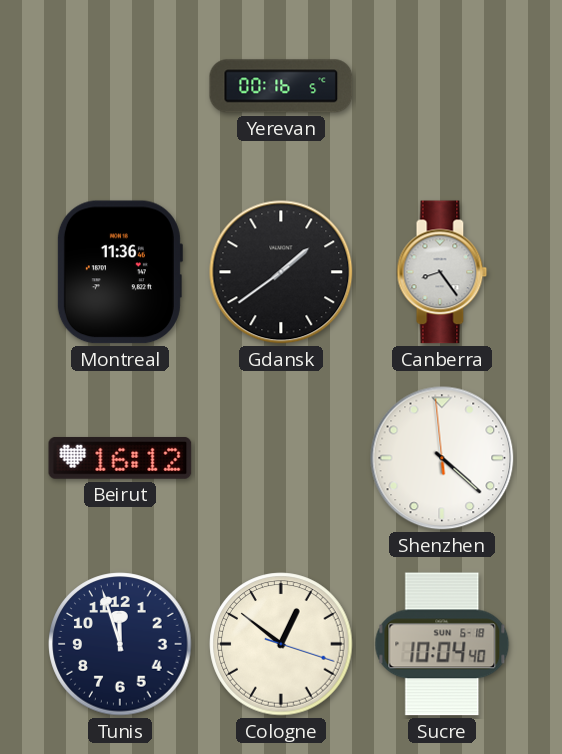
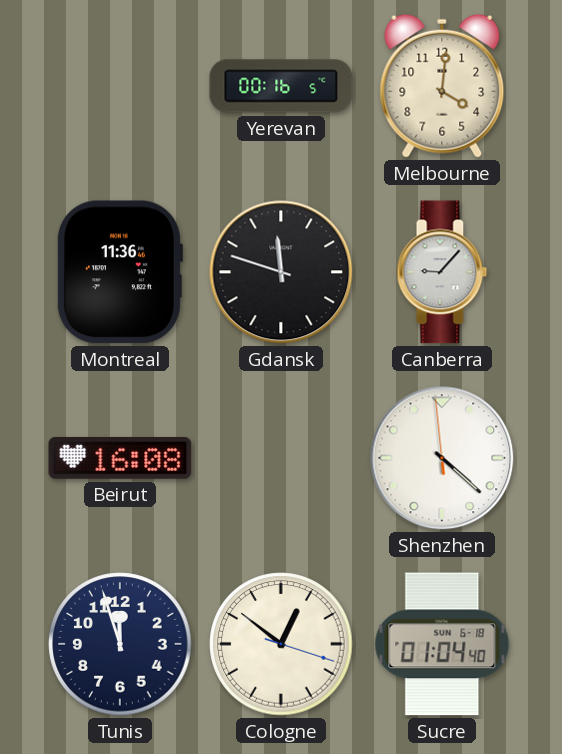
Melbourne: none -> 4:01 (442, 86)
Gdansk: 1:39 -> 11:48 (281, 272)
Canberra: 8:24 -> 9:07 (442, 272)
Beirut: 16:12 -> 16:08 (120, 458)
Sucre: 10:04 -> 01:04 (442, 644)
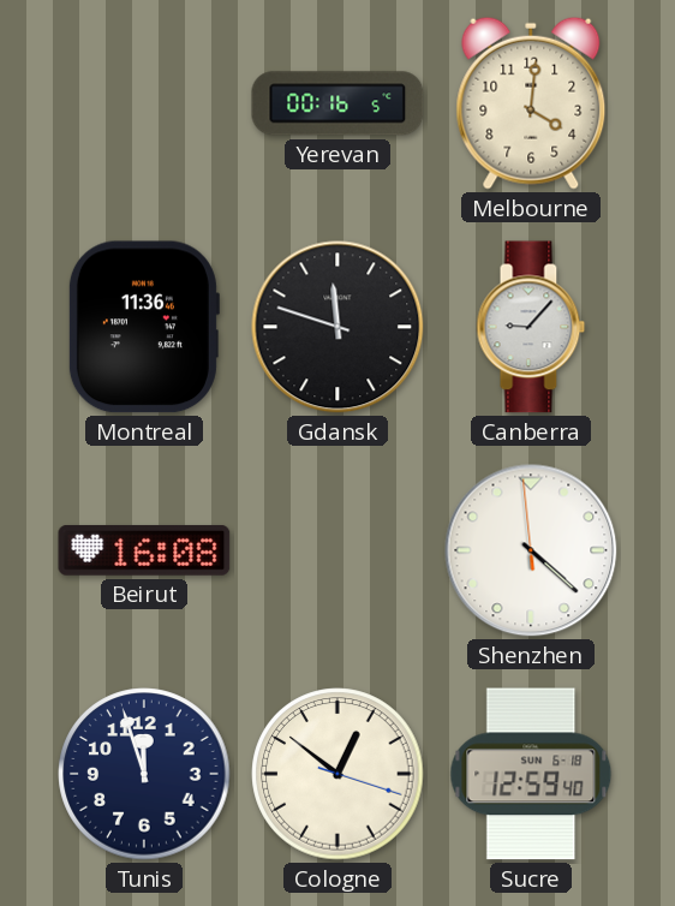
Sucre: 01:04 -> 12:59 (531, 774)
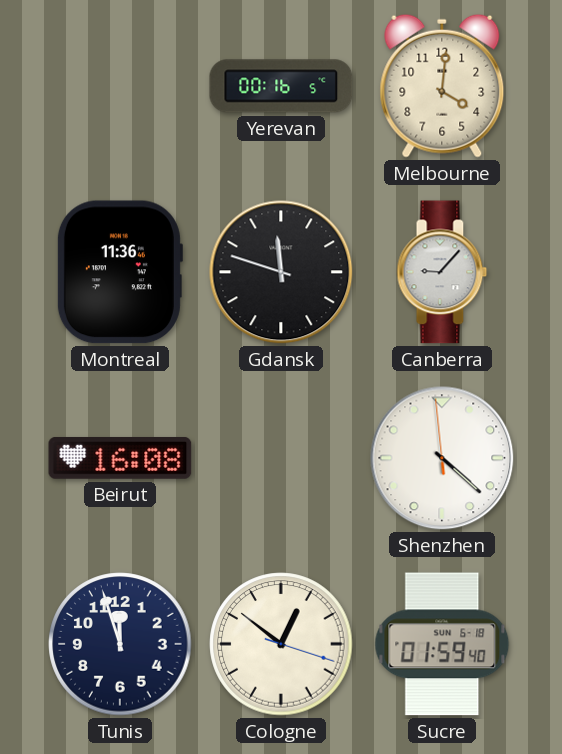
Sucre: 12:59 -> 01:59 (442, 644)
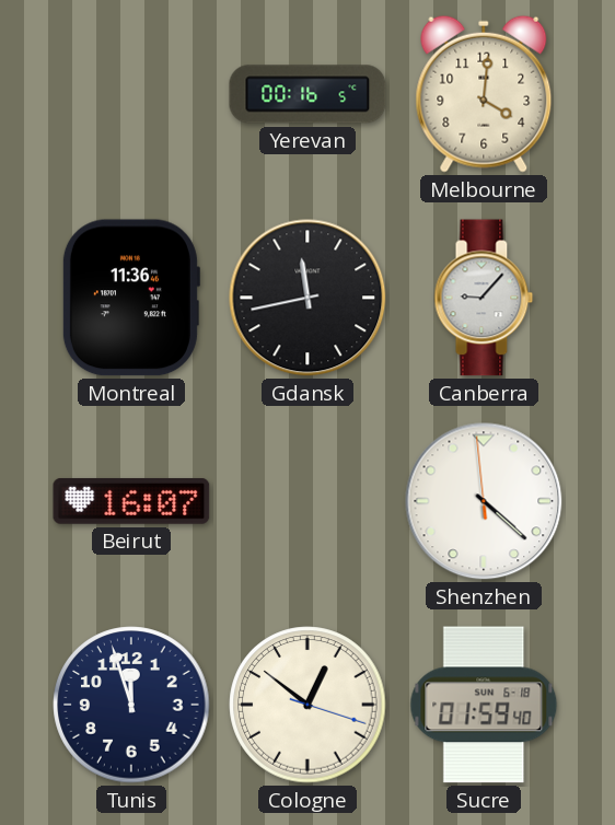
Gdansk: 11:48 -> 11:43 (307, 298)
Beirut: 16:08 -> 16:07 (131, 501)
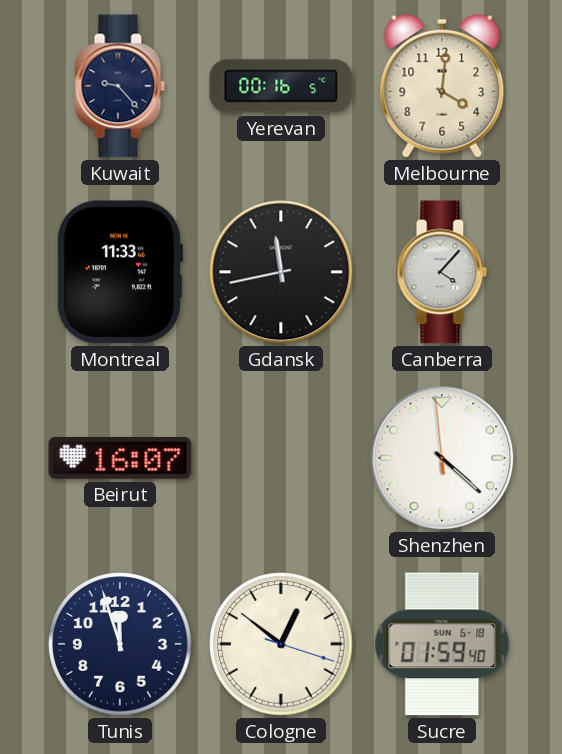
Kuwait: none -> 9:23 (120, 86)
Montreal: 11:36 -> 11:33 (119, 272)
Canberra: 9:07 -> 4:07 (442, 272)
